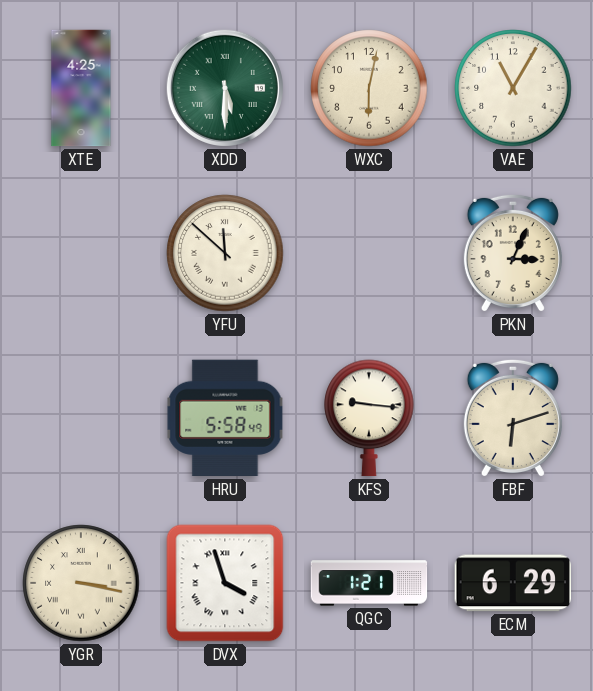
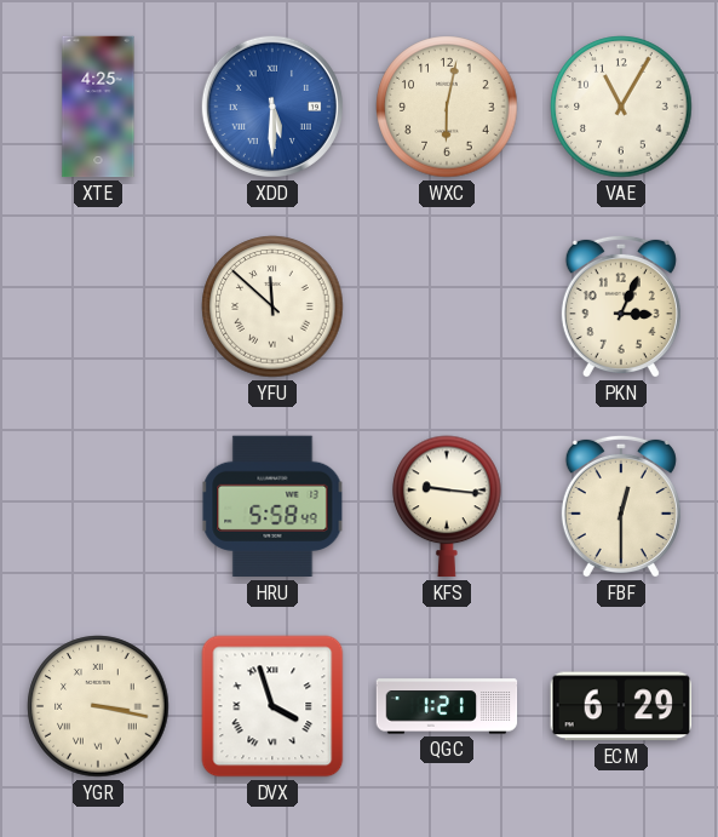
XDD dial: green -> blue (272, 107)
FBF: 6:12 -> 12:30 (621, 506)
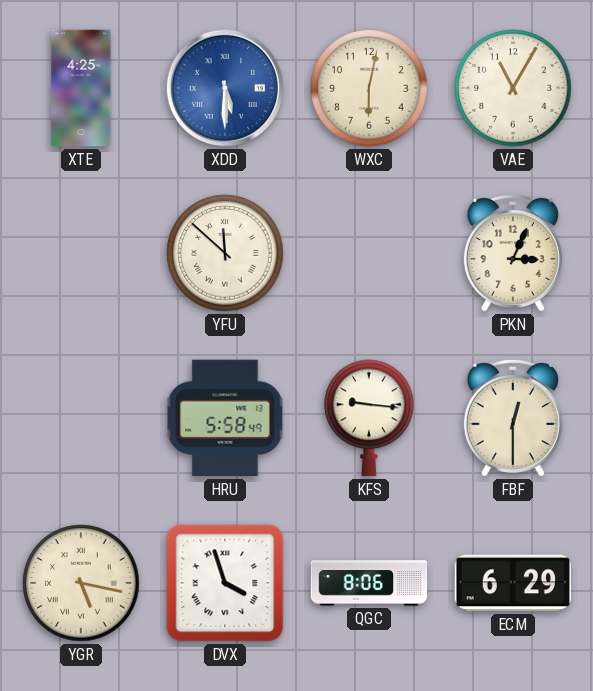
YGR: 3:17 -> 5:17 (81, 583)
QGC: 1:21 -> 8:06 (369, 583)
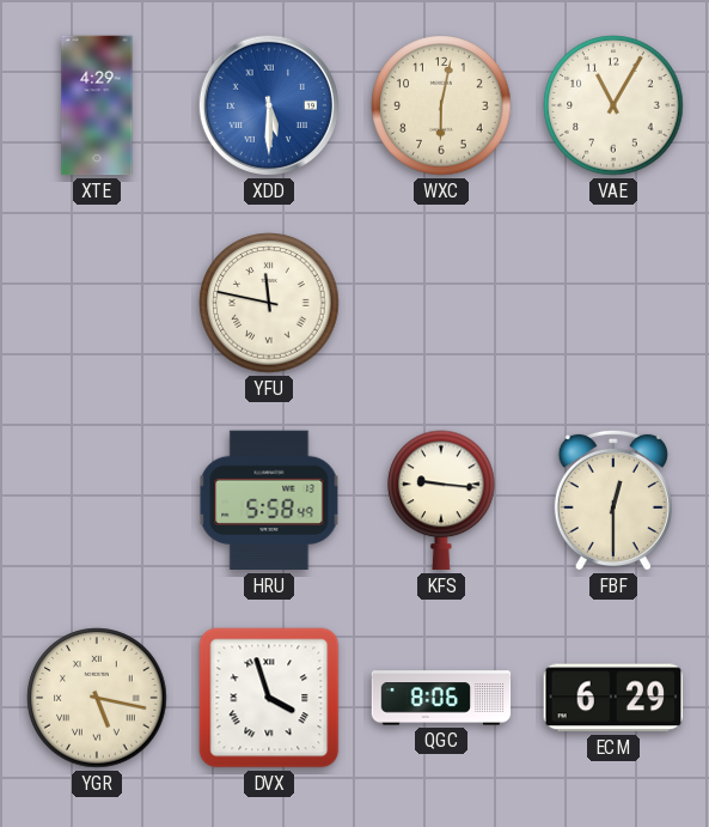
XTE: 4:25 -> 4:29 (97, 105)
YFU: 11:52 -> 11:47 (269, 303)
PKN: 3:04 -> none (513, 253)
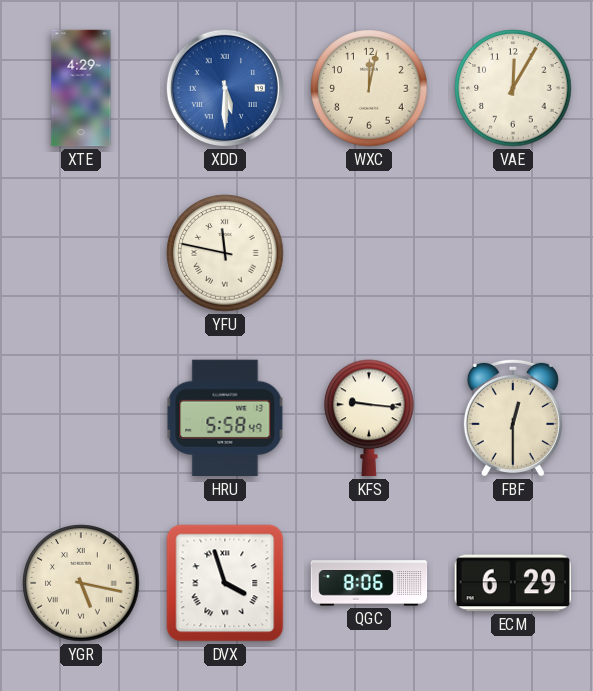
WXC: 6:02 -> 12:02 (369, 88)
VAE: 11:05 -> 12:05 (513, 88)
